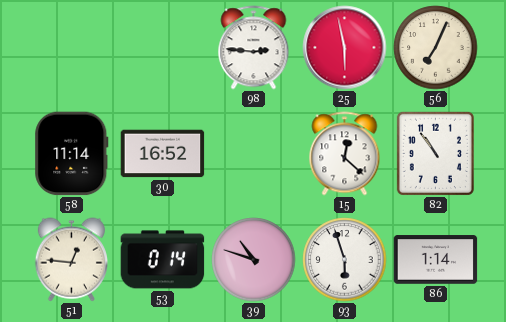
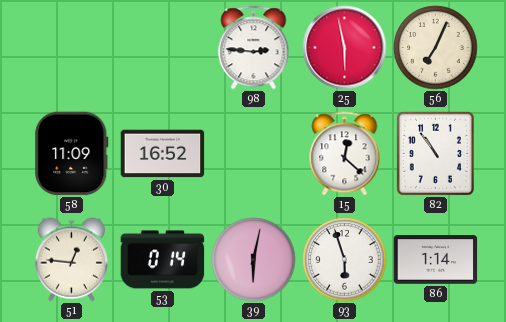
58: 11:14 -> 11:09 (72, 154)
39: 10:48 -> 6:02 (254, 260)
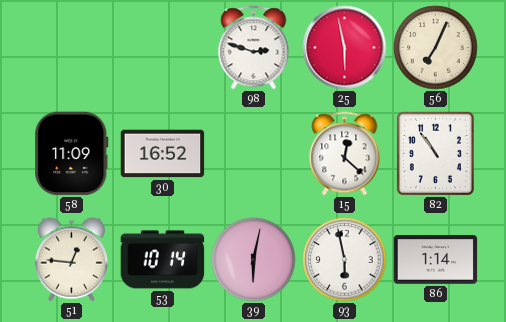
98: 2:46 -> 2:48 (254, 48)
53: 0:14 -> 10:14 (163, 260)
93: 5:57 -> 5:58 (345, 260)
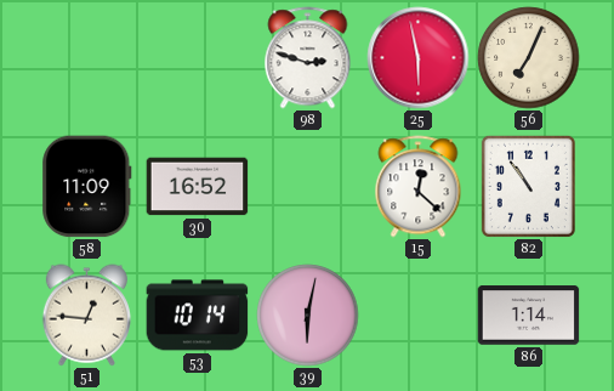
93: 5:58 -> none (345, 260)
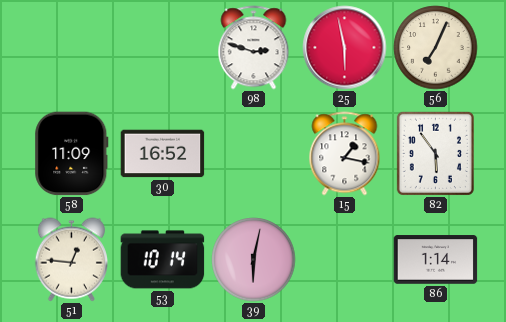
15: 12:22 -> 1:17 (345, 154)
82: 10:54 -> 5:54 (435, 153)
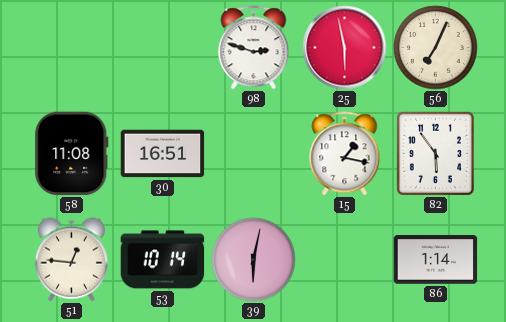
58: 11:09 -> 11:08 (72, 154)
30: 16:52 -> 16:51 (163, 154)
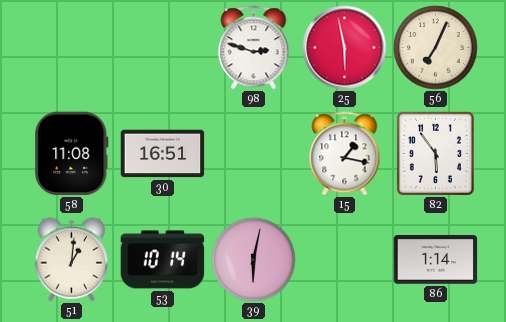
51: 12:46 -> 1:01 (71, 260)
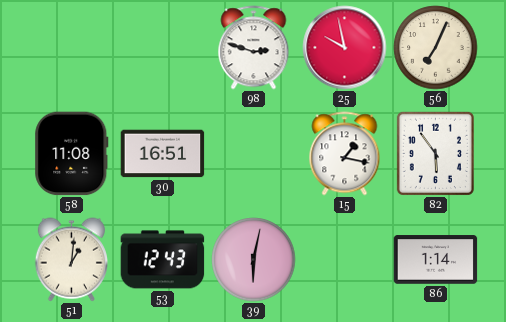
25: 5:58 -> 9:58 (345, 48)
53: 10:14 -> 12:43 (163, 260)
